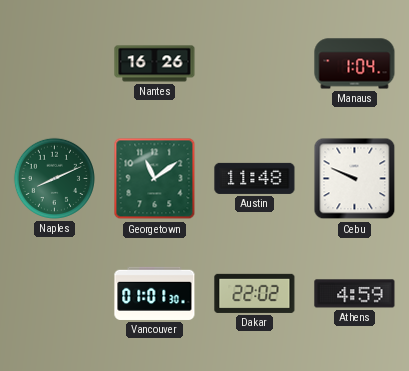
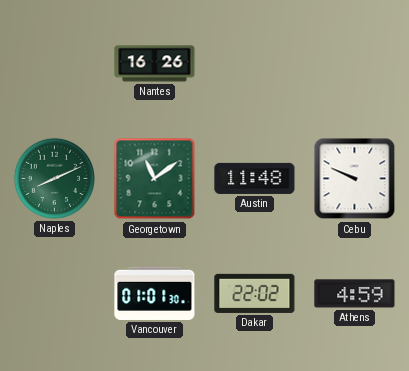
Manaus: 1:04 -> none (355, 64)
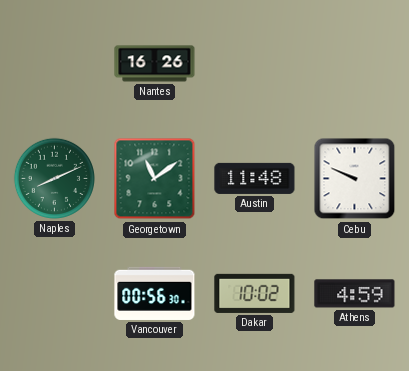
Vancouver: 01:01 -> 00:56 (155, 293)
Dakar: 22:02 -> 10:02 (255, 293)
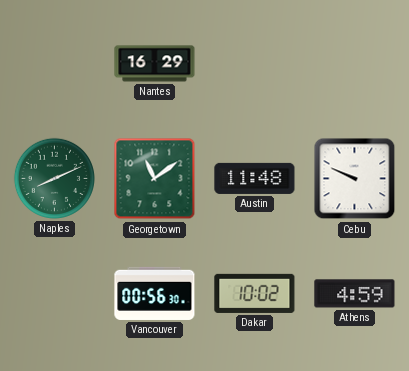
Nantes: 16:26 -> 16:29 (155, 64)
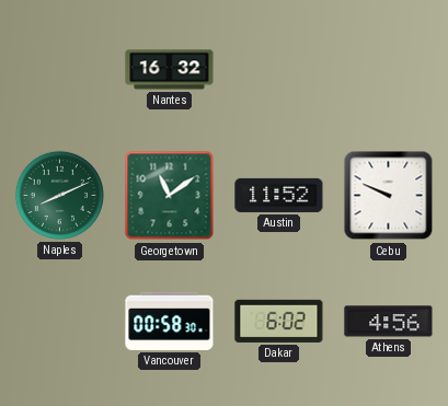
Nantes: 16:29 -> 16:32 (170, 70)
Austin: 11:48 -> 11:52 (279, 195)
Vancouver: 00:56 -> 00:58 (170, 321)
Dakar: 10:02 -> 6:02 (279, 321)
Athens: 4:59 -> 4:56 (389, 322)
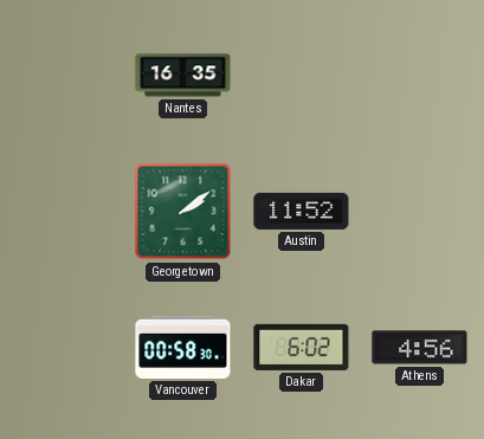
Nantes: 16:32 -> 16:35 (183, 76)
Naples: 8:11 -> none (59, 195)
Georgetown: 11:09 -> 2:09 (183, 212)
Cebu: 9:49 -> none (389, 196)
